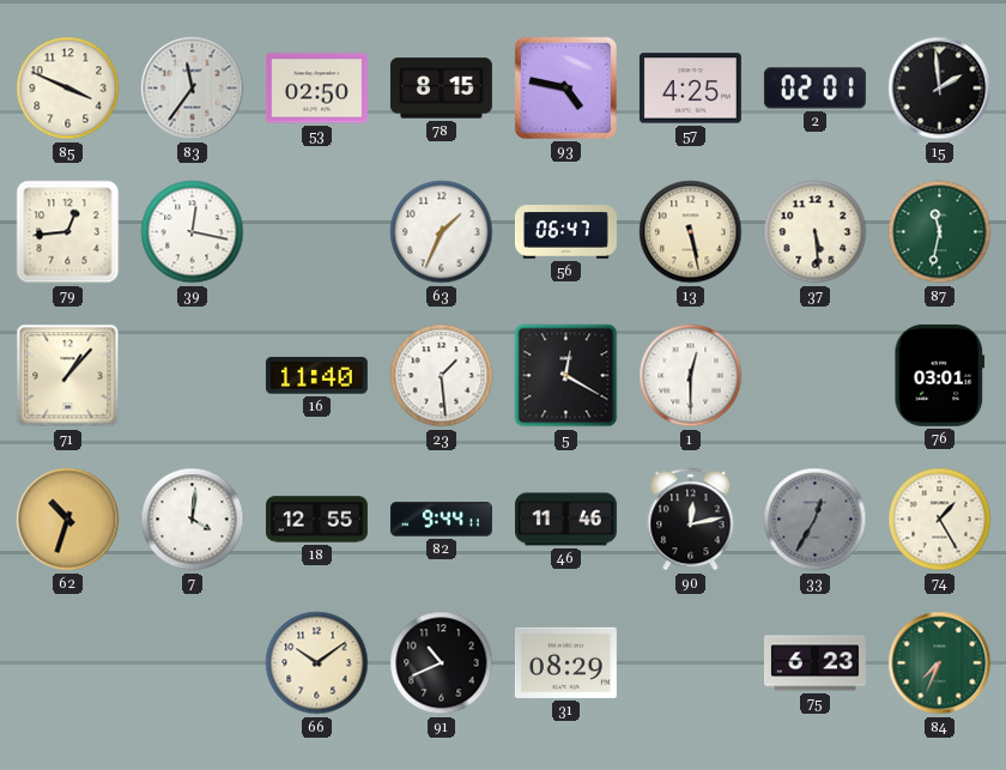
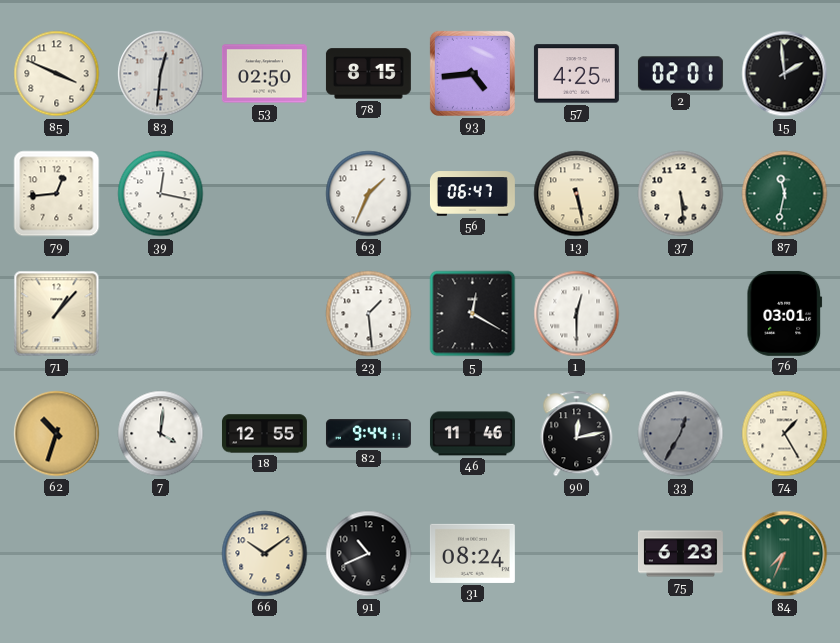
83: 11:36 -> 12:31 (161, 74)
93: 4:47 -> 4:44 (472, 73)
16: 11:40 -> none (316, 376)
31: 08:29 -> 08:24 (472, 553)
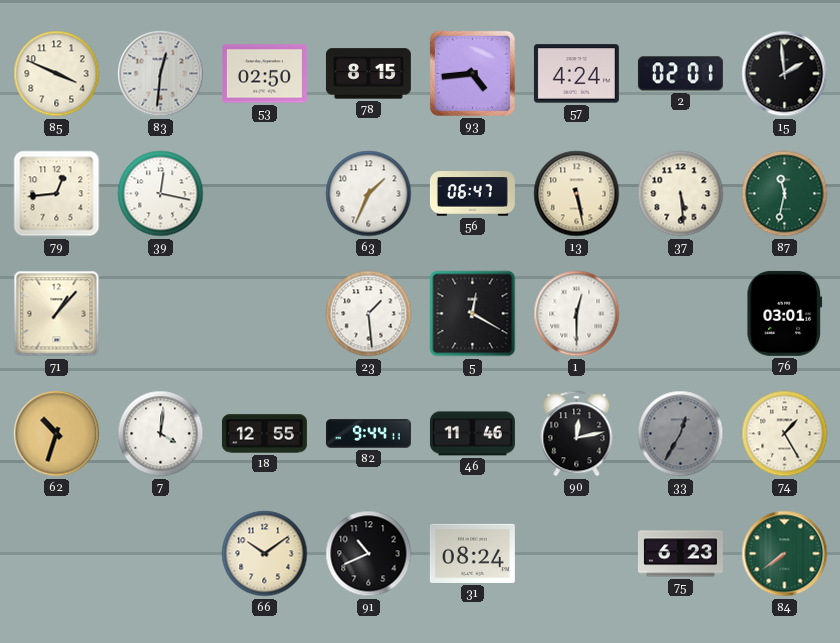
57: 4:25 -> 4:24 (576, 74)
84: 7:34 -> 7:39 (785, 554)
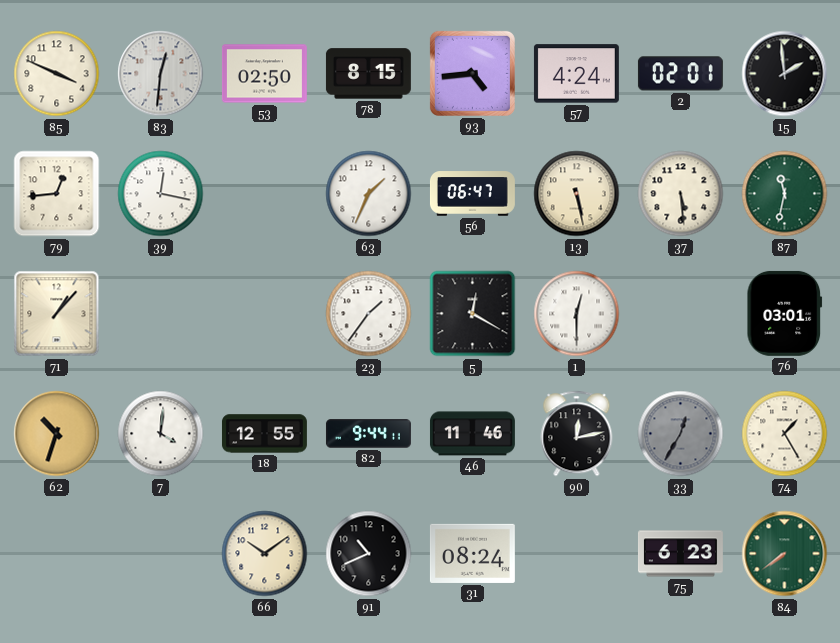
23: 1:29 -> 1:36 (369, 314)
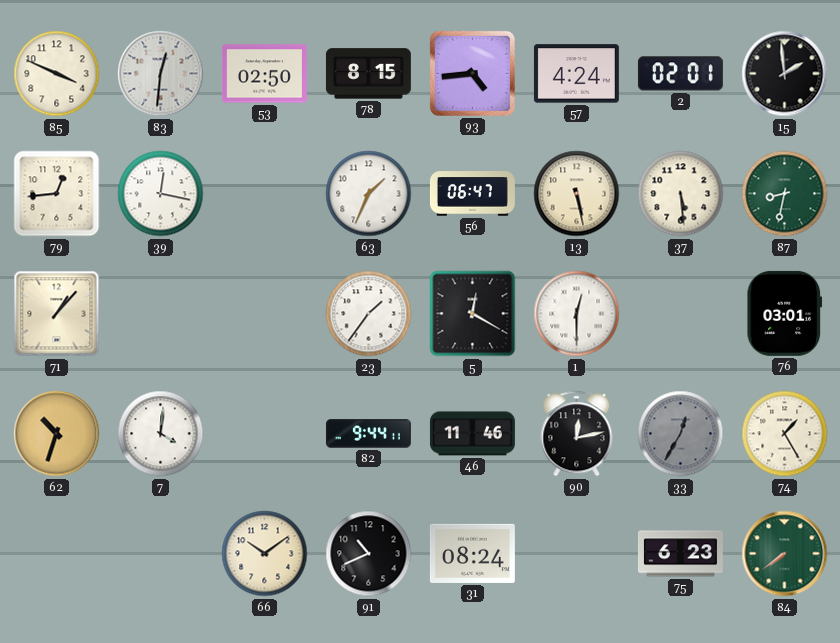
87: 11:32 -> 8:32 (785, 194)
18: 12:55 -> none (264, 434)
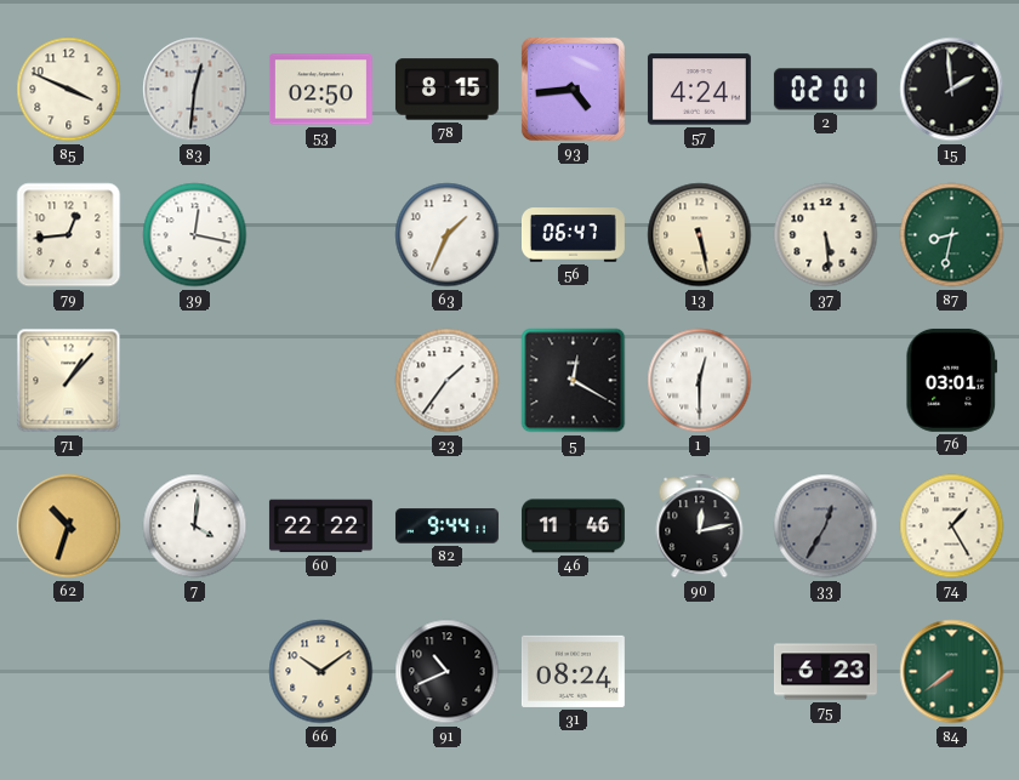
60: none -> 22:22 (320, 526)
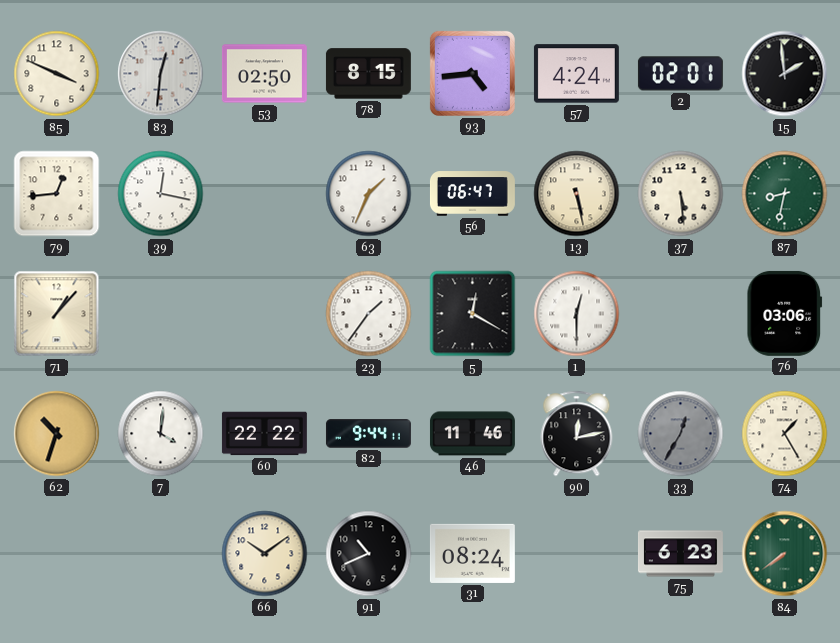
76: 03:01 -> 03:06 (785, 313)
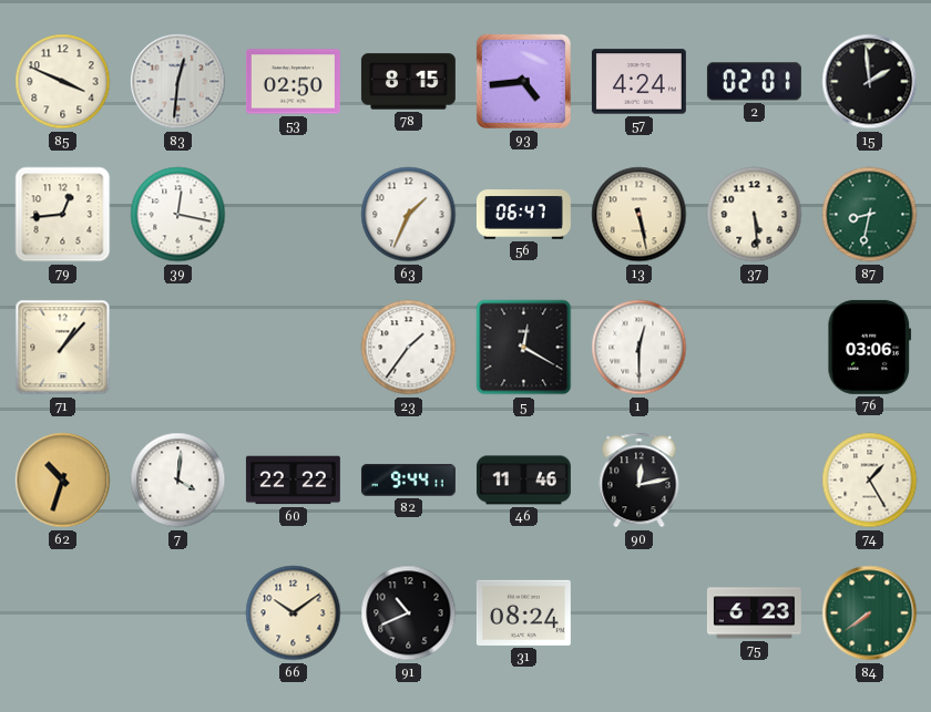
33: 12:35 -> none (681, 434)
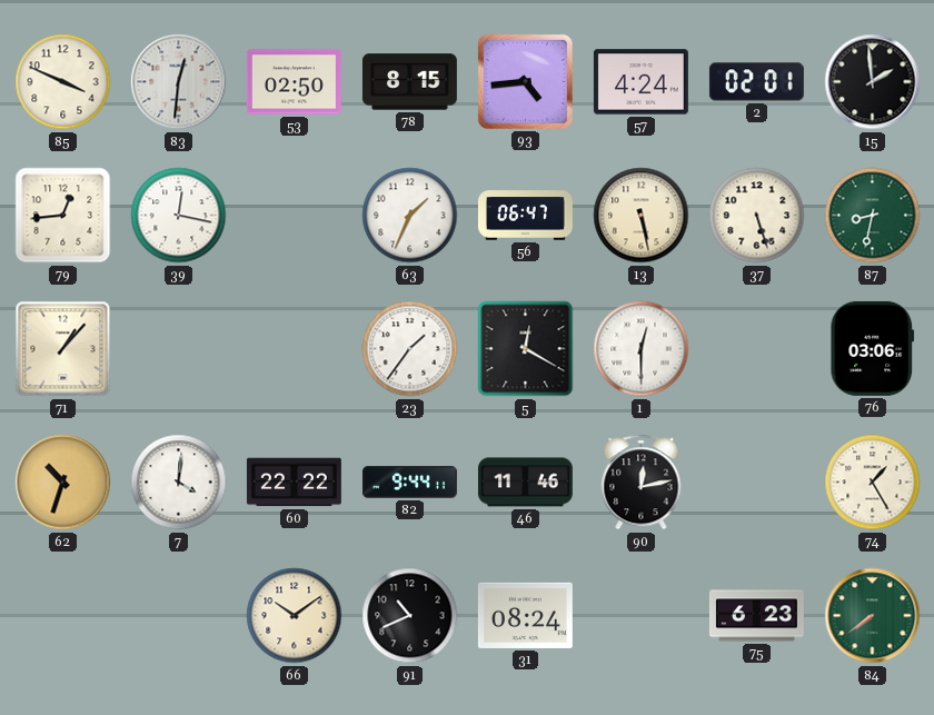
37: 5:29 -> 5:27 (757, 216)
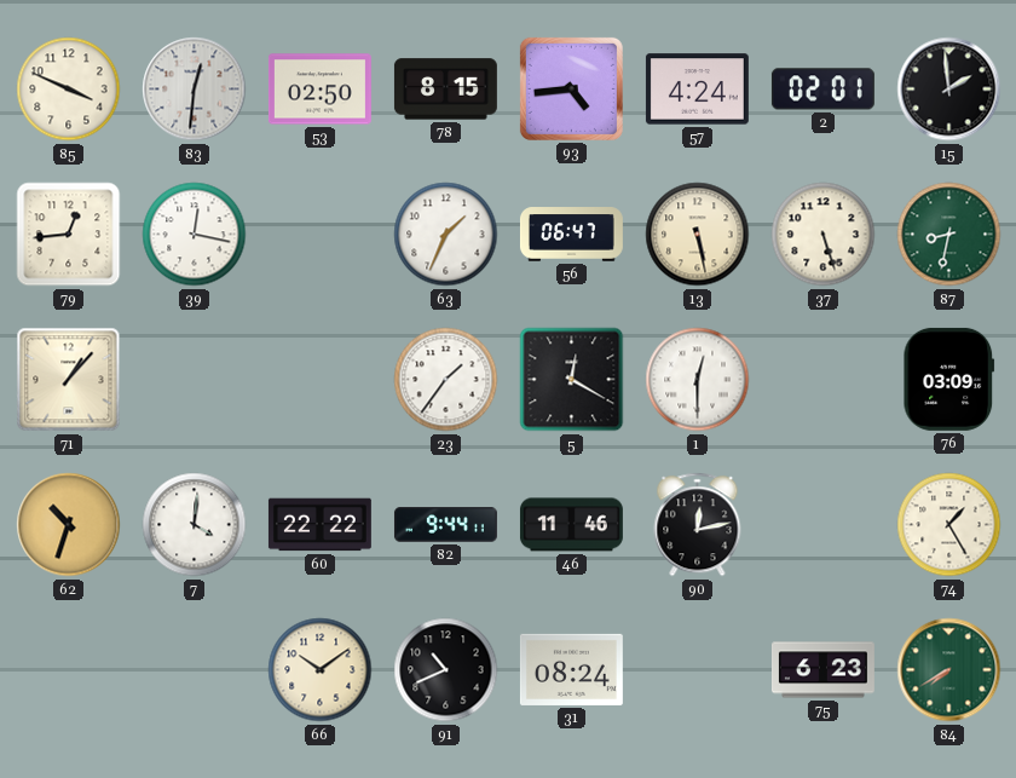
76: 03:06 -> 03:09 (949, 379)
84: 7:39 -> 7:40 (949, 670)
